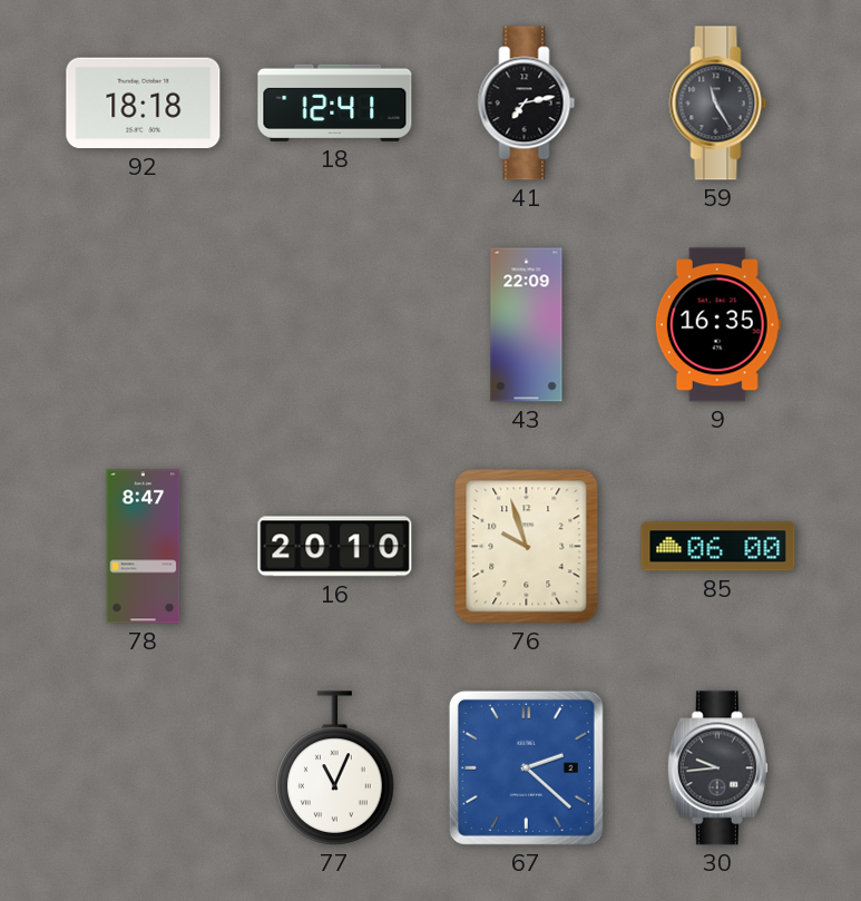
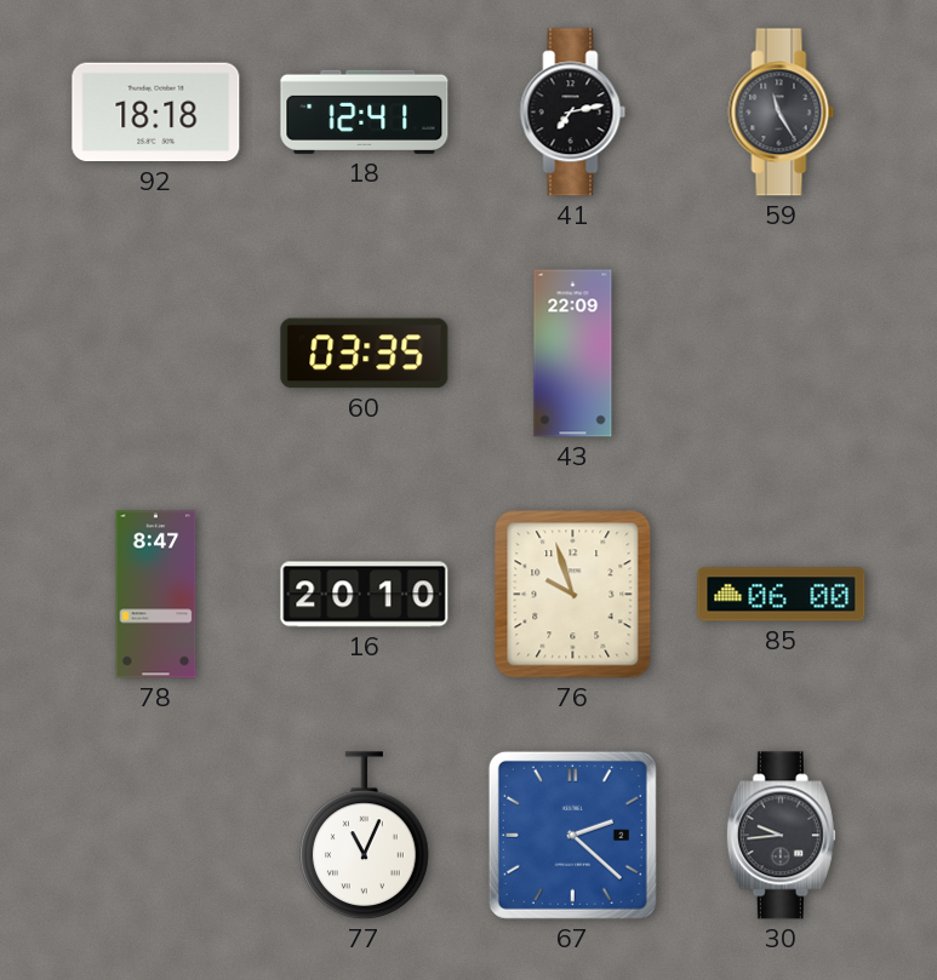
60: none -> 03:35 (365, 354)
9: 16:35 -> none (717, 325)
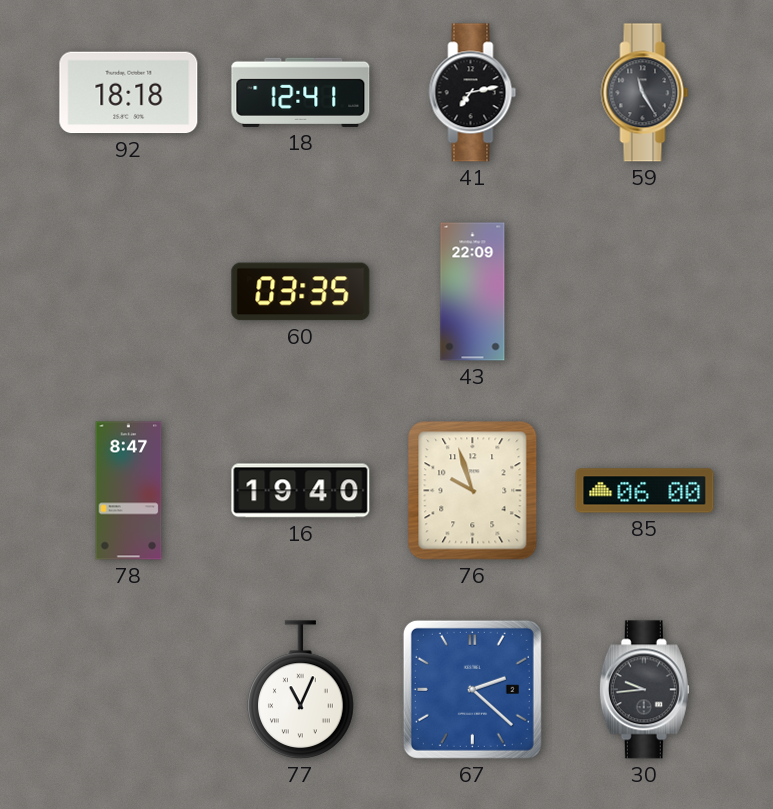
16: 20:10 -> 19:40 (301, 491)
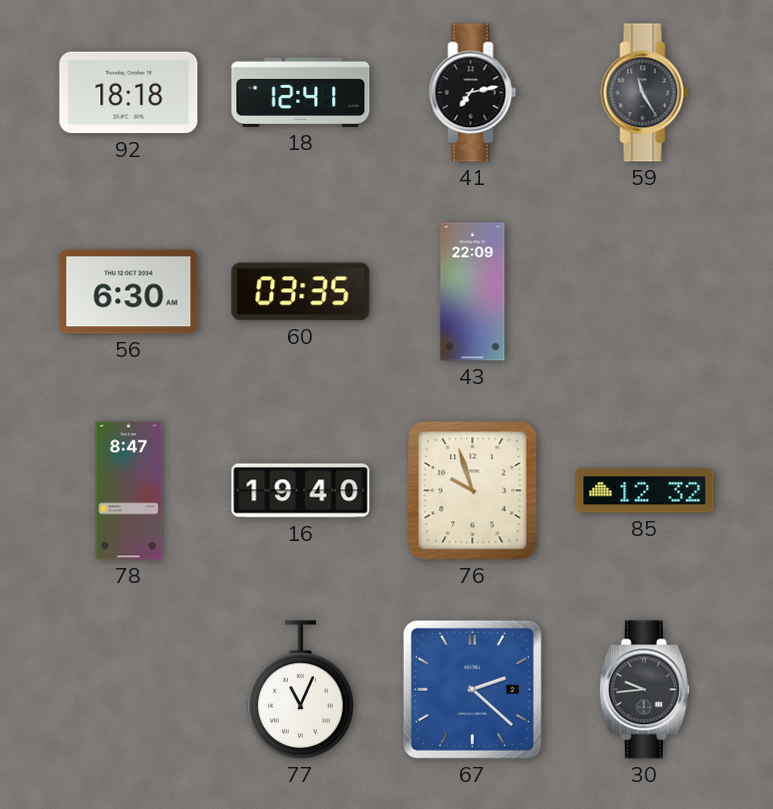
56: none -> 6:30 (129, 292)
85: 06:00 -> 12:32 (645, 491)
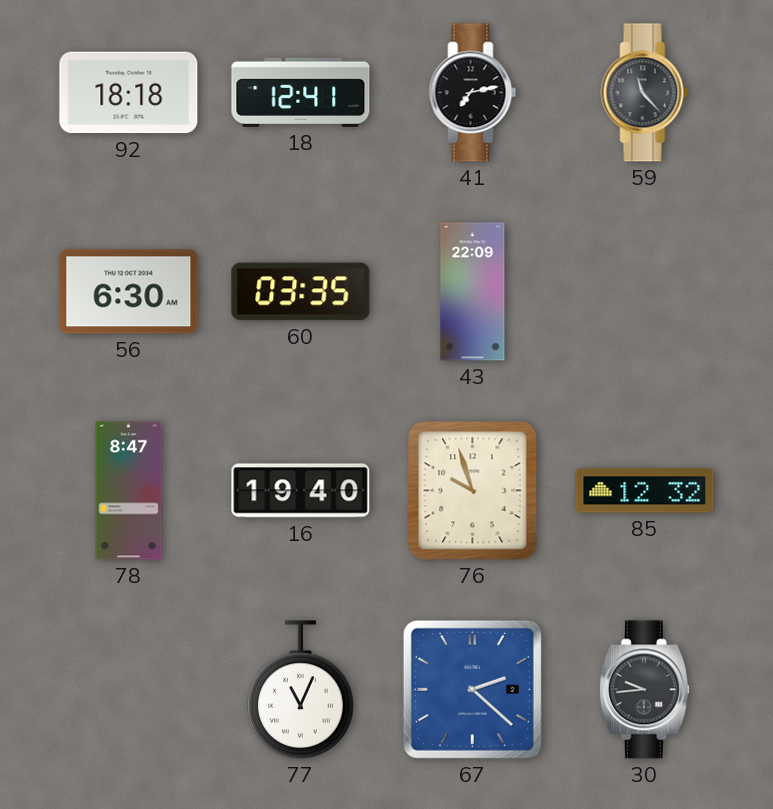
59: 11:25 -> 11:23 (645, 93)
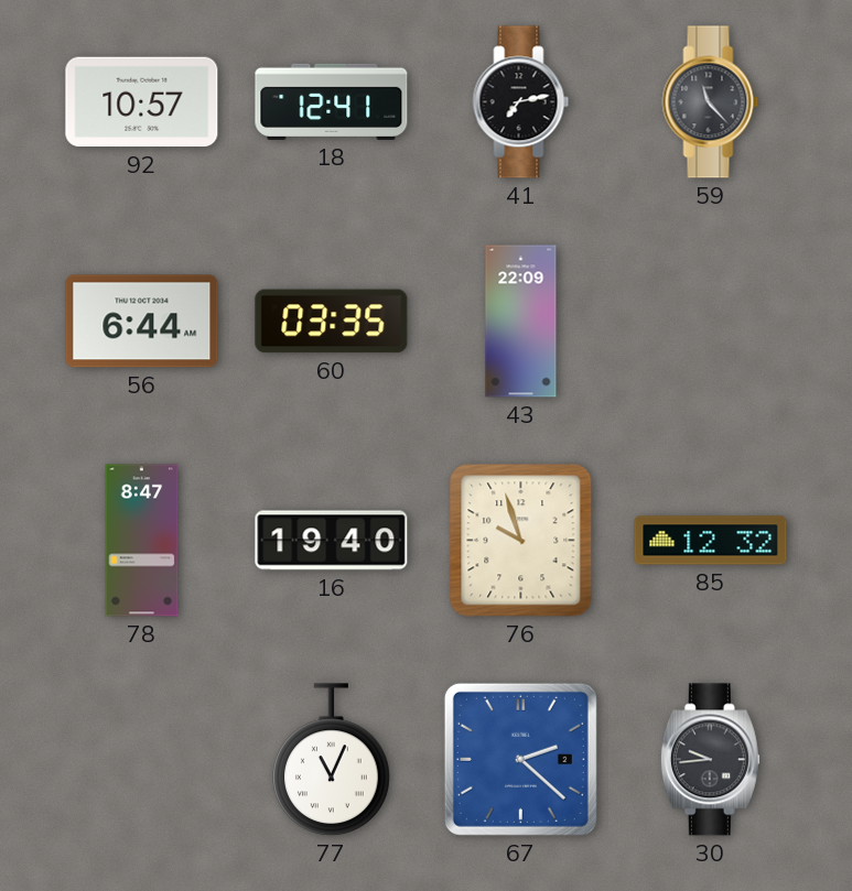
92: 18:18 -> 10:57 (142, 102)
56: 6:30 -> 6:44 (142, 322)
